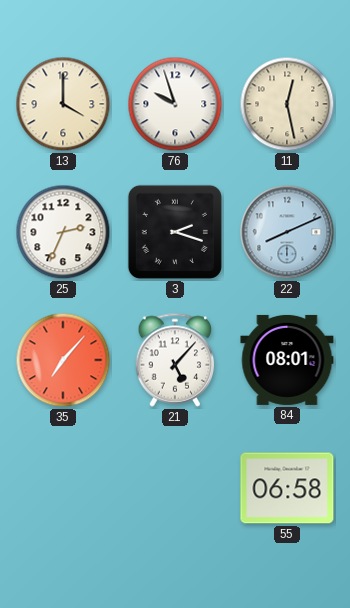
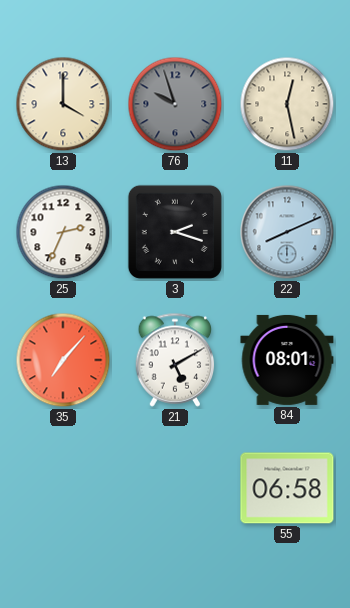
76 dial: white -> grey (175, 104)
21: 5:07 -> 5:10 (175, 360)
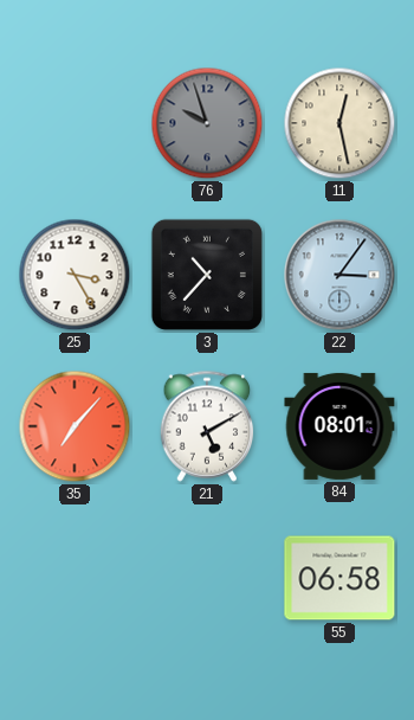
13: 4:00 -> none (63, 104)
25: 2:34 -> 3:25 (75, 275)
3: 2:18 -> 10:37 (207, 275)
22: 8:11 -> 3:06 (339, 275)
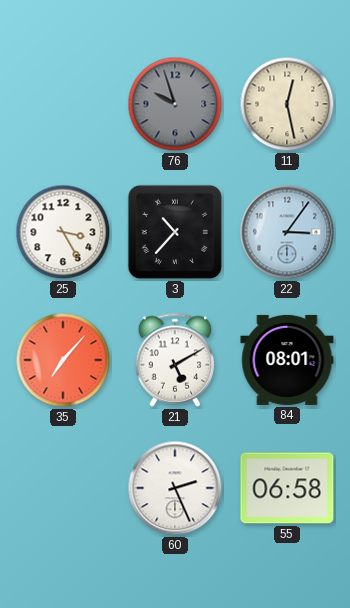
60: none -> 2:26 (175, 488)
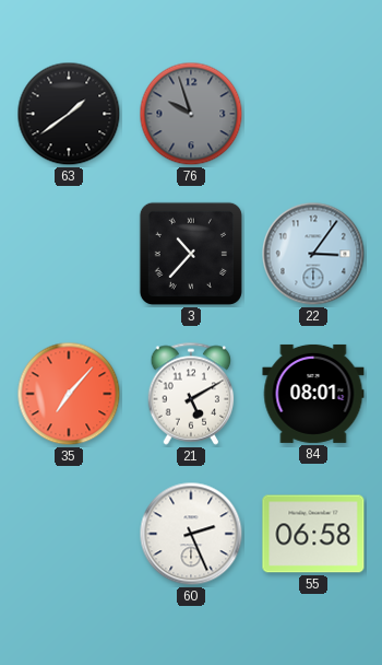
63: none -> 1:39 (69, 114)
11: 12:28 -> none (287, 104)
25: 3:25 -> none (63, 232)
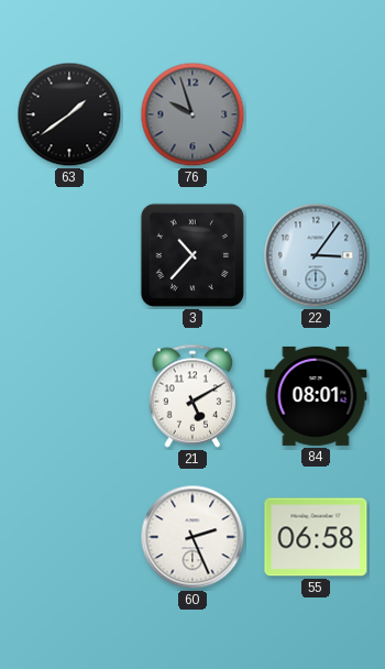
35: 7:07 -> none (69, 394)
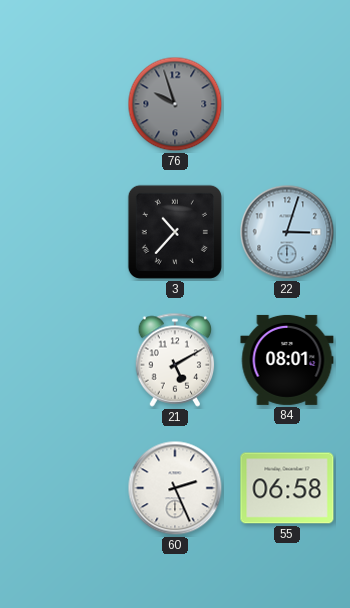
63: 1:39 -> none (69, 114)
22: 3:06 -> 3:03 (287, 232)
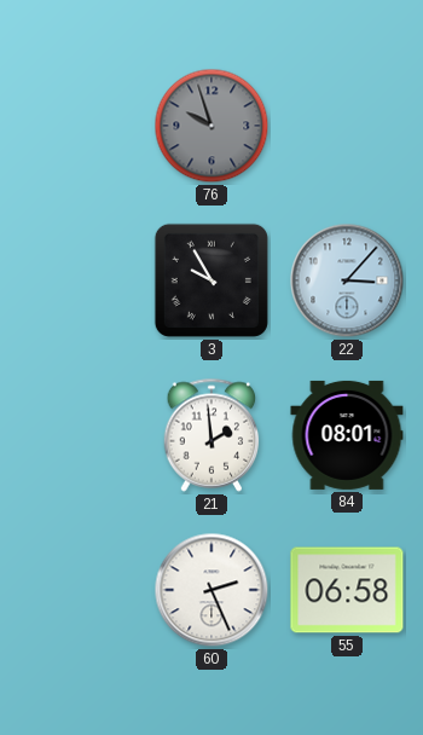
3: 10:37 -> 9:55 (211, 280)
22: 3:03 -> 3:07 (347, 280)
21: 5:10 -> 1:59 (211, 435)
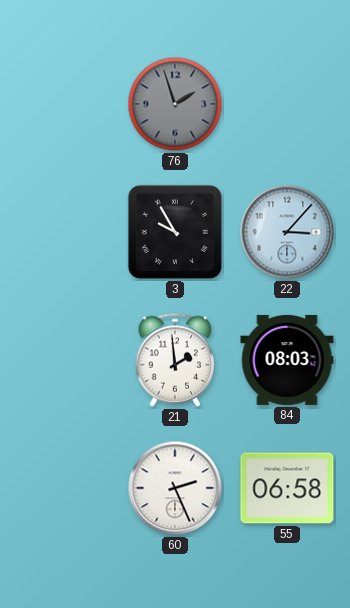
76: 9:57 -> 1:57 (175, 104)
84: 08:01 -> 08:03 (287, 360)
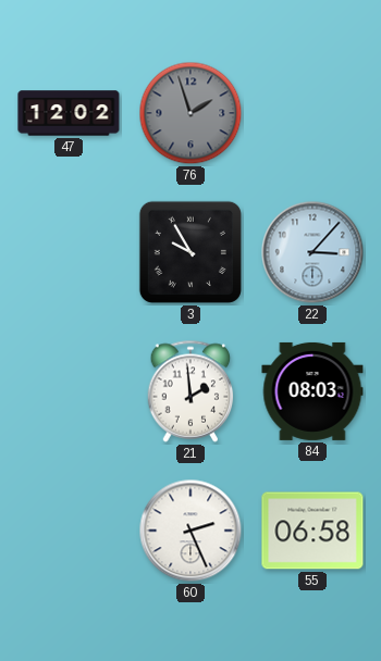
47: none -> 12:02 (69, 113)
